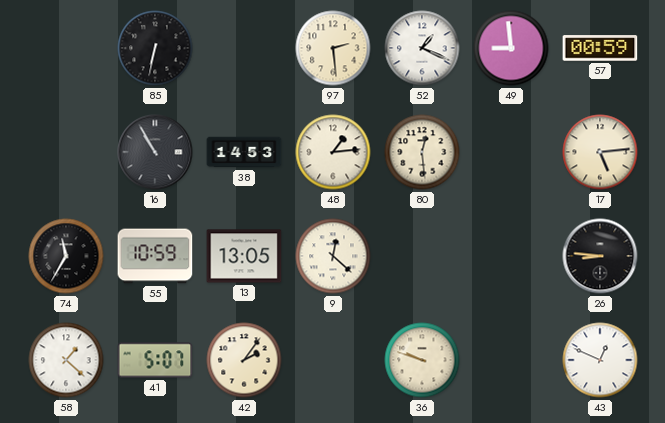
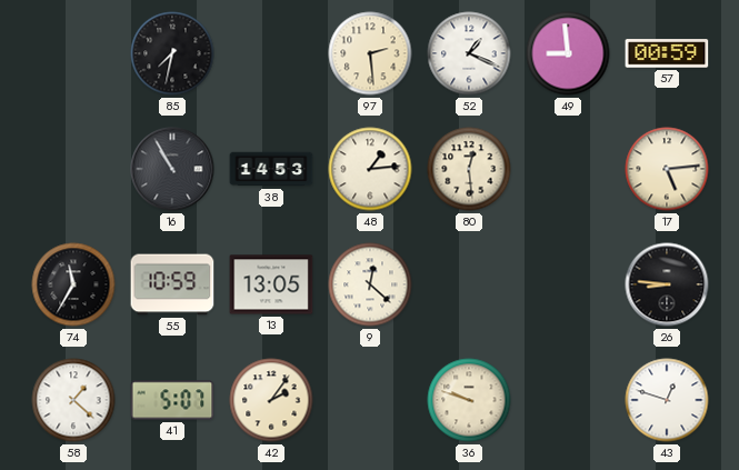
85: 6:32 -> 7:32 (172, 53)
43: 12:49 -> 12:48 (667, 400)
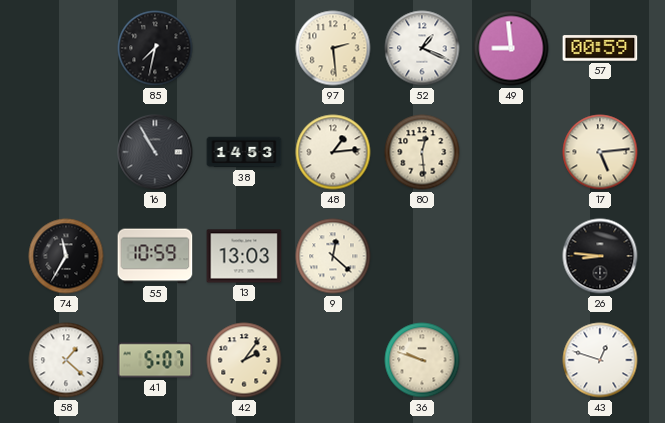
13: 13:05 -> 13:03 (244, 256)
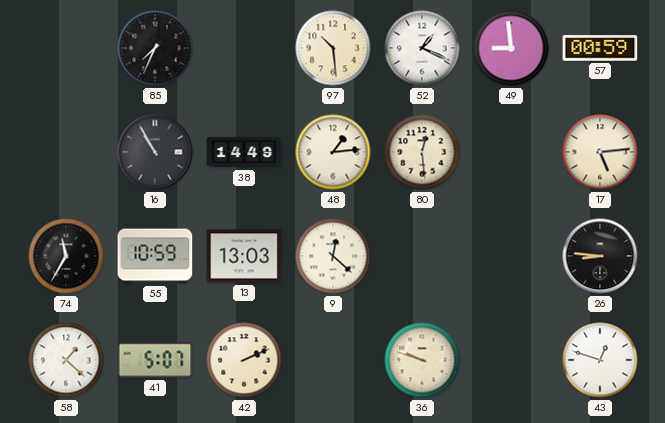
85: 7:32 -> 7:34 (155, 48)
97: 2:29 -> 10:29 (333, 48)
38: 14:53 -> 14:49 (244, 152)
42: 2:06 -> 2:11 (244, 360)
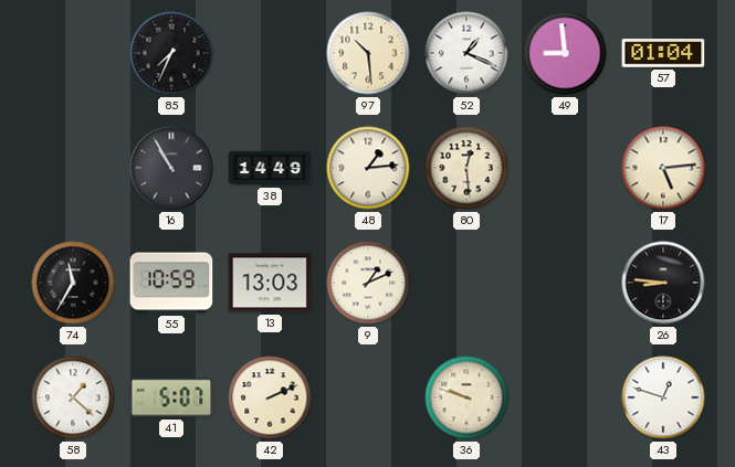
57: 00:59 -> 01:04 (663, 53)
9: 12:22 -> 1:11 (368, 283)
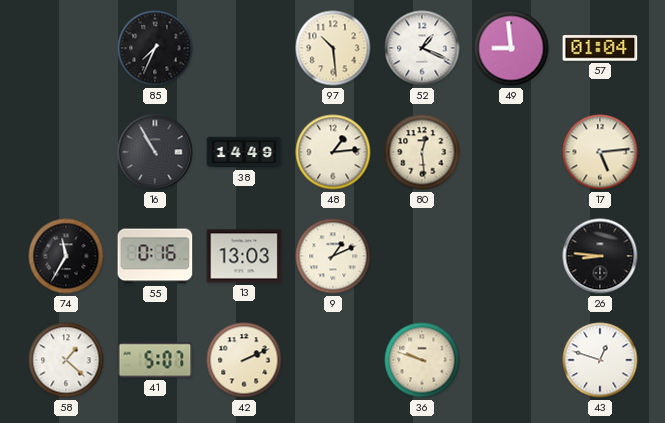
55: 10:59 -> 0:16 (155, 256)
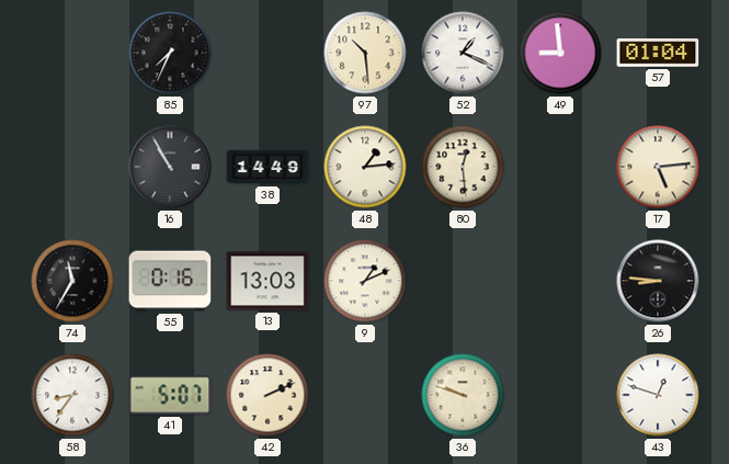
58: 1:22 -> 8:36 (72, 395)
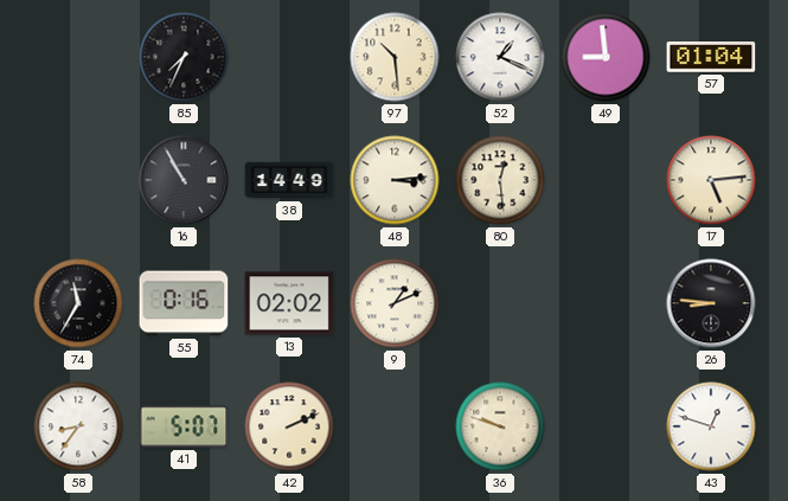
48: 1:14 -> 3:14 (395, 180)
13: 13:03 -> 02:02 (289, 303)
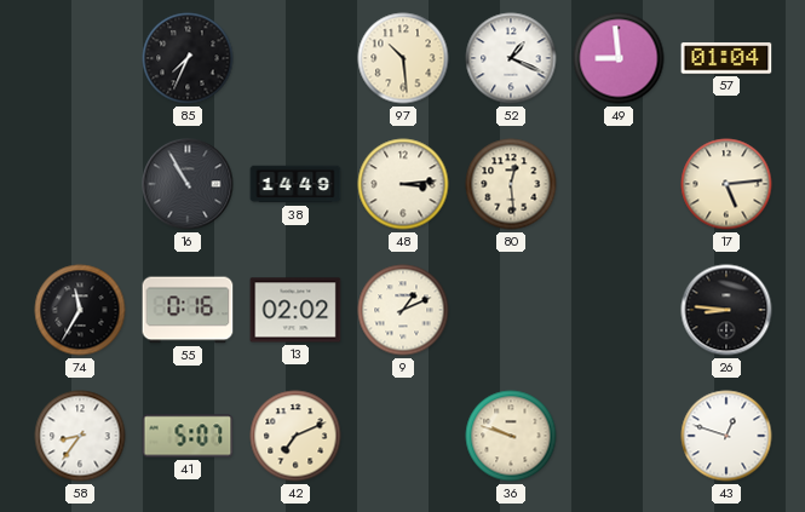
42: 2:11 -> 7:11 (295, 436)
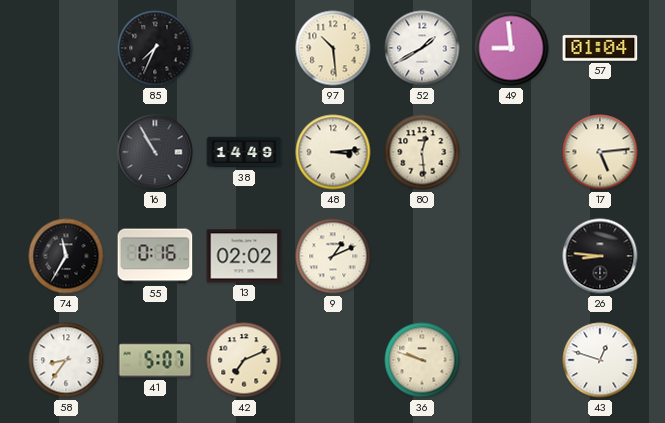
52: 1:19 -> 1:40 (422, 48)
